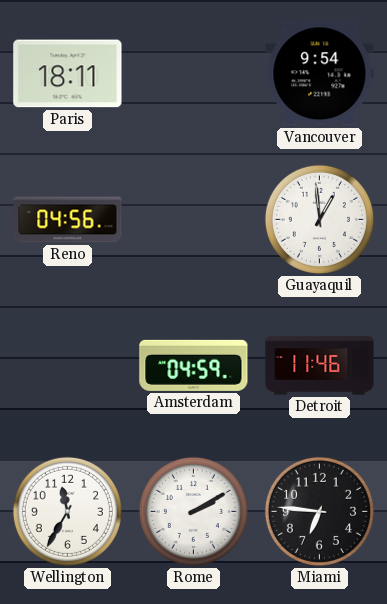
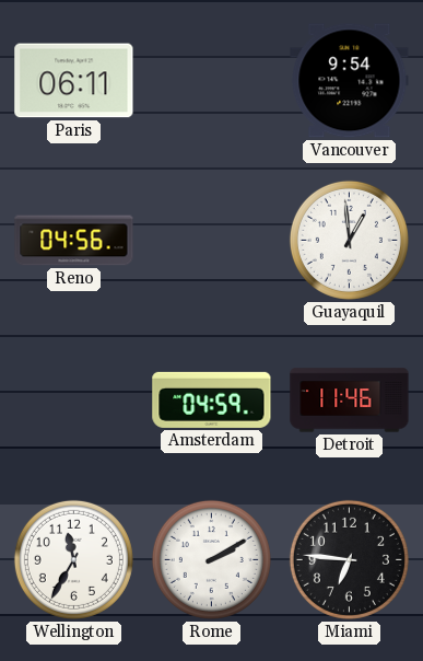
Paris: 18:11 -> 06:11 (74, 81)
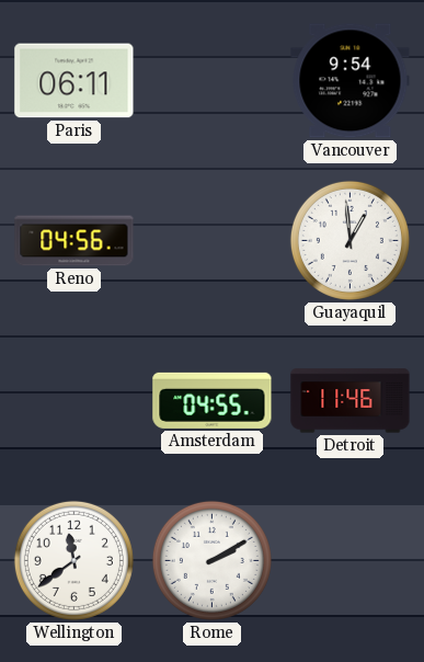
Amsterdam: 04:59 -> 04:55 (213, 400)
Wellington: 11:35 -> 11:39 (73, 560)
Miami: 6:46 -> none (349, 559)
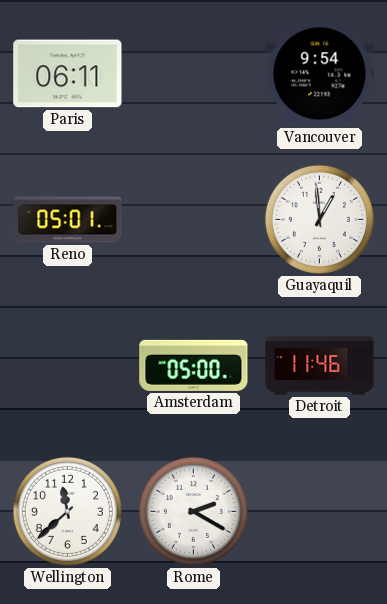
Reno: 04:56 -> 05:01 (68, 220)
Amsterdam: 04:55 -> 05:00 (194, 365)
Wellington: 11:39 -> 11:38 (67, 511)
Rome: 2:10 -> 2:20 (193, 511)
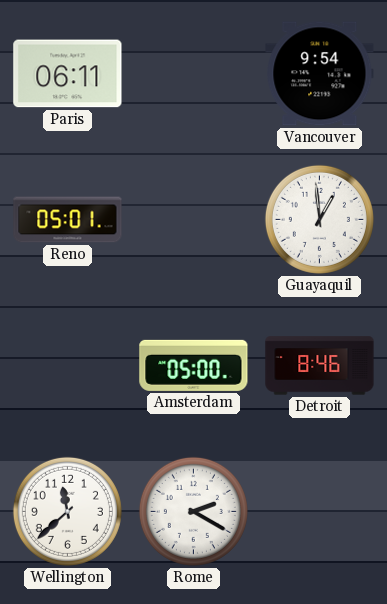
Detroit: 11:46 -> 8:46 (320, 366)
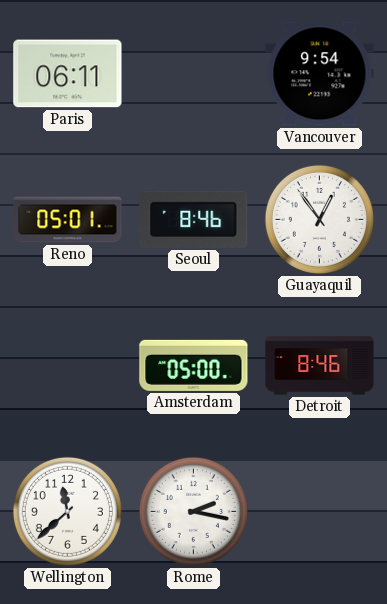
Seoul: none -> 8:46 (194, 219)
Guayaquil: 12:59 -> 12:54 (319, 219)
Rome: 2:20 -> 2:17 (193, 511)
